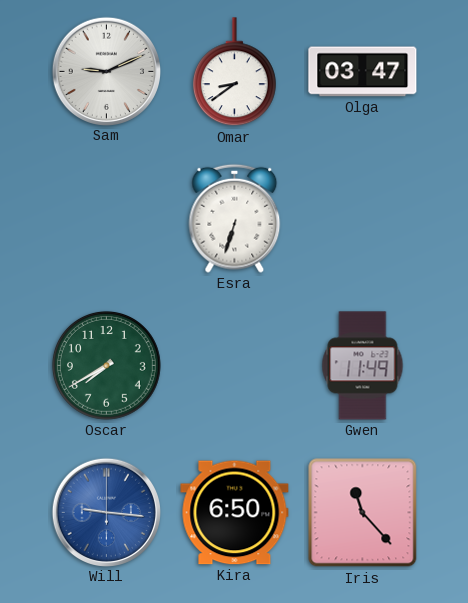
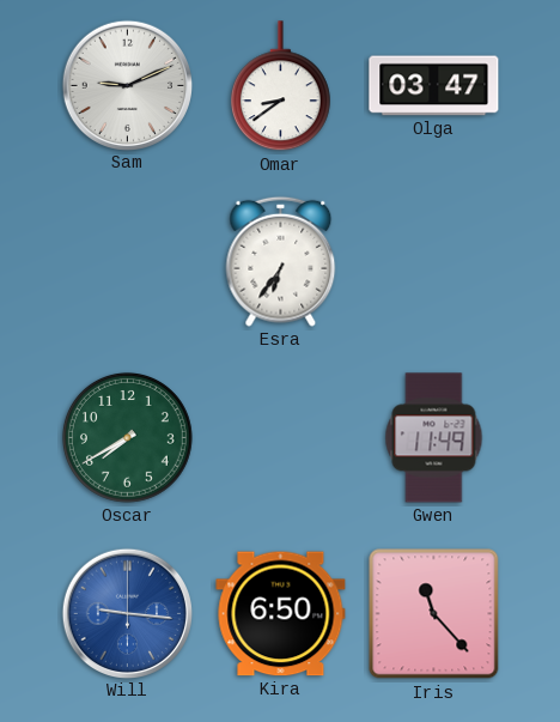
Esra: 6:33 -> 6:36 (281, 261)
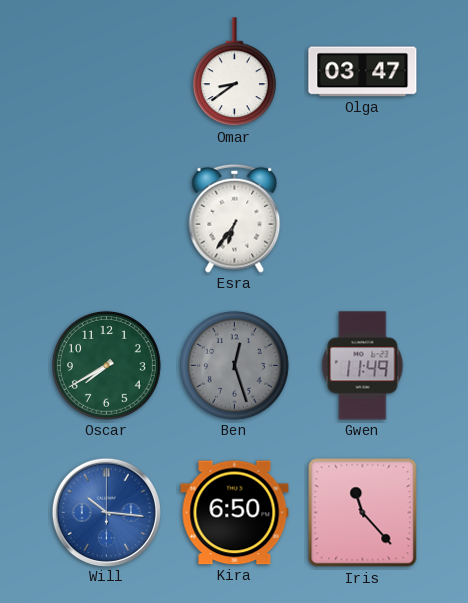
Sam: 9:11 -> none (127, 85)
Ben: none -> 12:27 (235, 366)
Will: 9:16 -> 10:16 (106, 512)
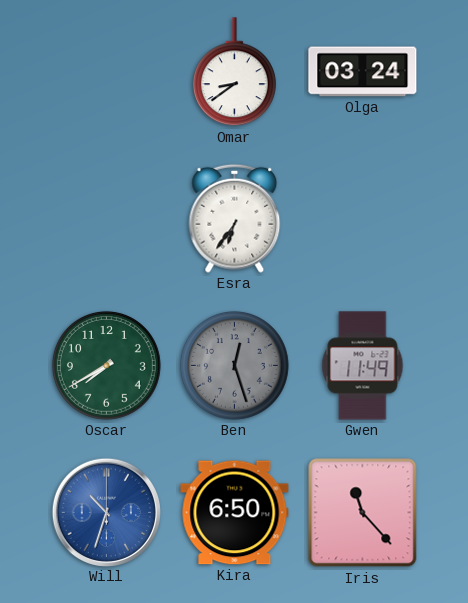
Olga: 03:47 -> 03:24 (363, 72)
Will: 10:16 -> 10:33 (106, 512)
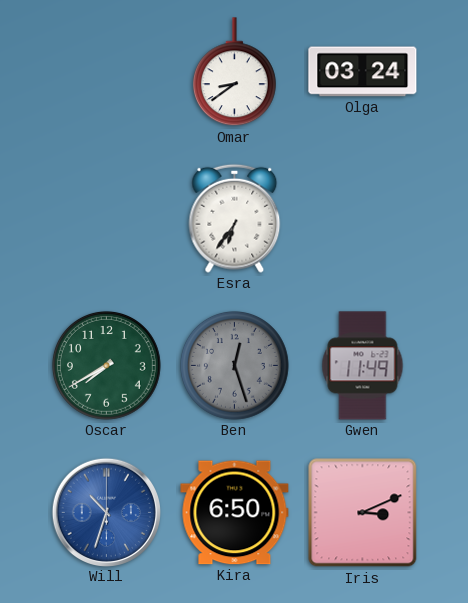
Iris: 11:23 -> 3:11 (363, 513)
